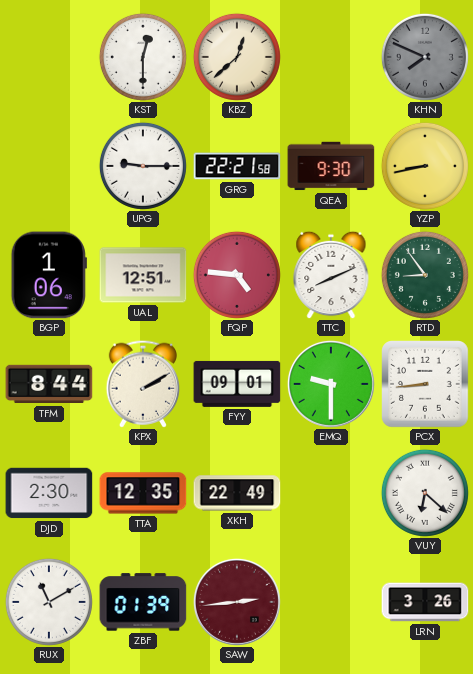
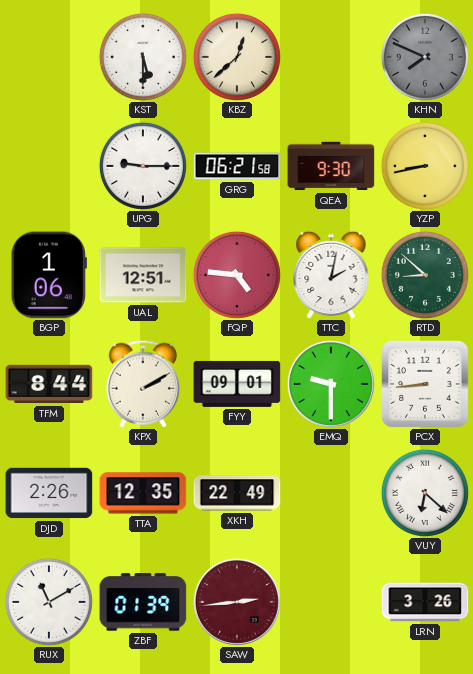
KST: 12:30 -> 5:30 (143, 57)
GRG: 22:21 -> 06:21 (237, 166)
TTC: 8:11 -> 2:02 (331, 275)
RTD: 8:54 -> 8:52 (425, 275)
DJD: 2:30 -> 2:26 (49, 493)
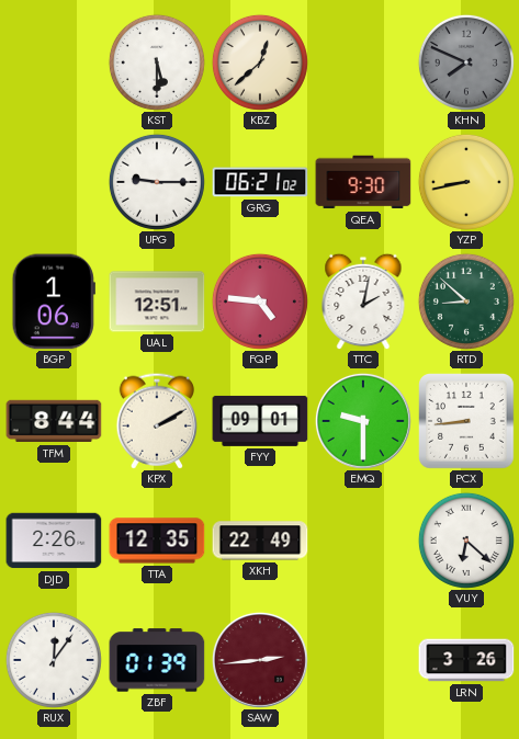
GRG: 06:21:58 -> 06:21:02 (260, 182)
RUX: 11:10 -> 12:06 (54, 660)
